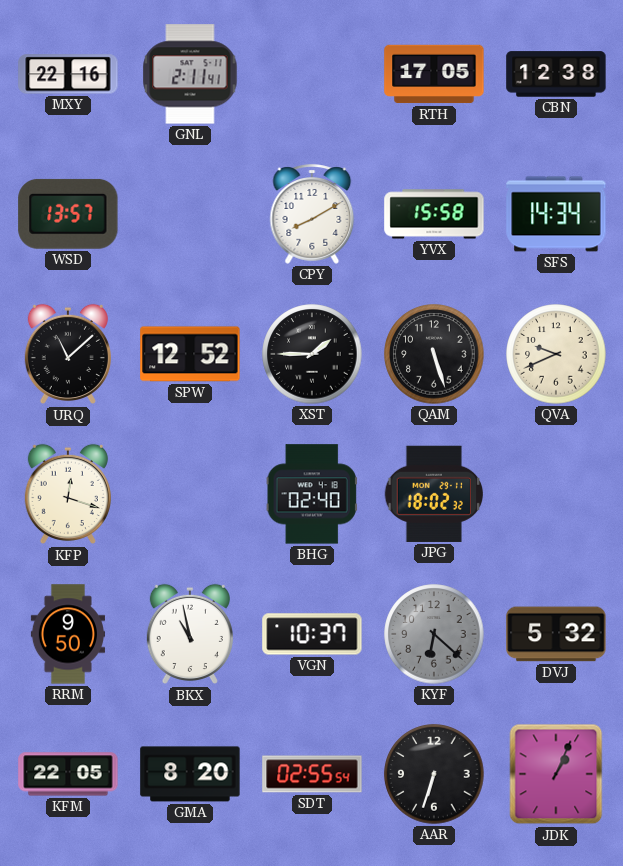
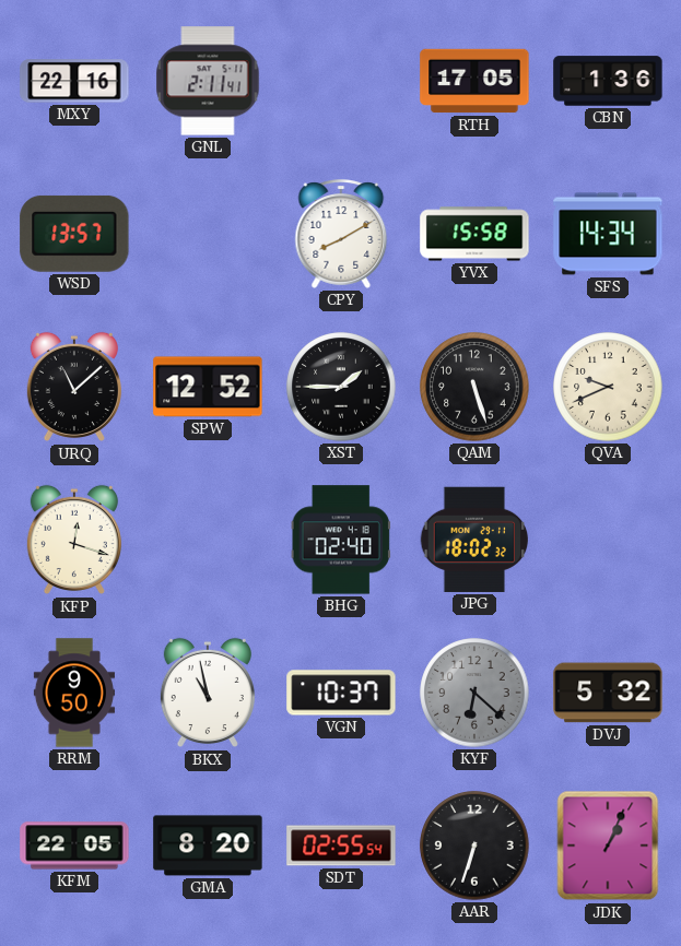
CBN: 12:38 -> 1:36 (608, 81)
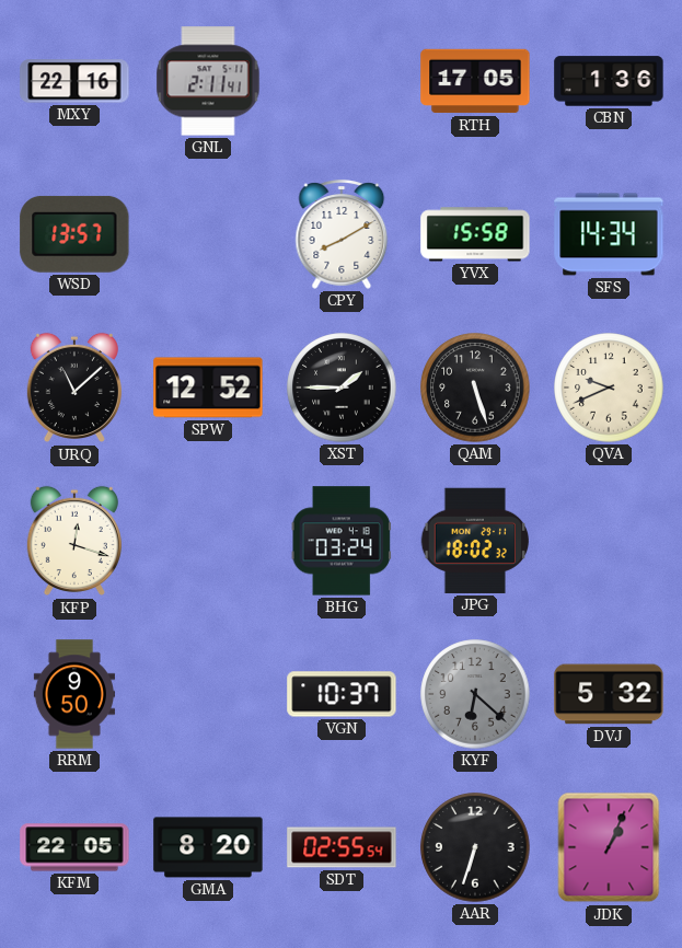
BHG: 02:40 -> 03:24 (342, 541)
BKX: 10:58 -> none (208, 693)
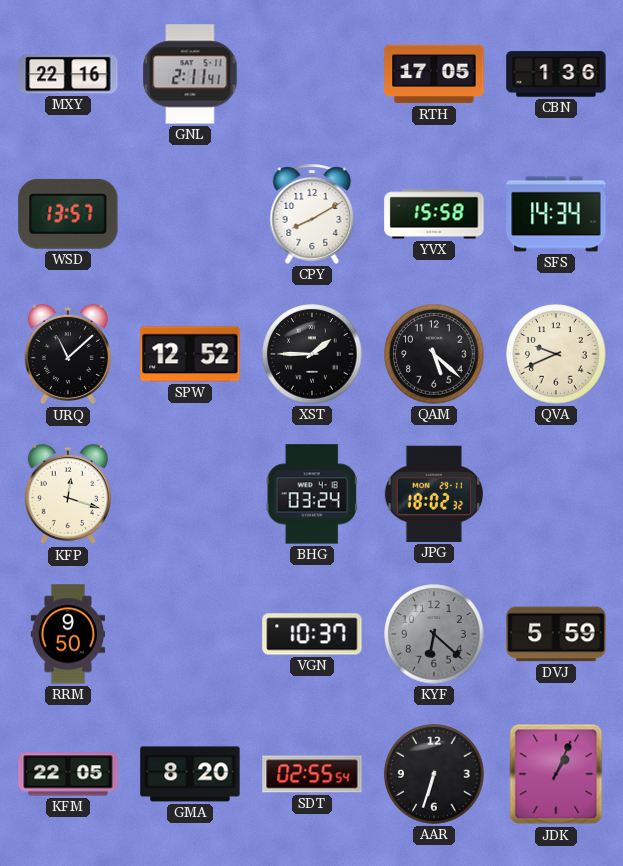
QAM: 5:27 -> 5:22 (434, 354)
DVJ: 5:32 -> 5:59 (556, 634)
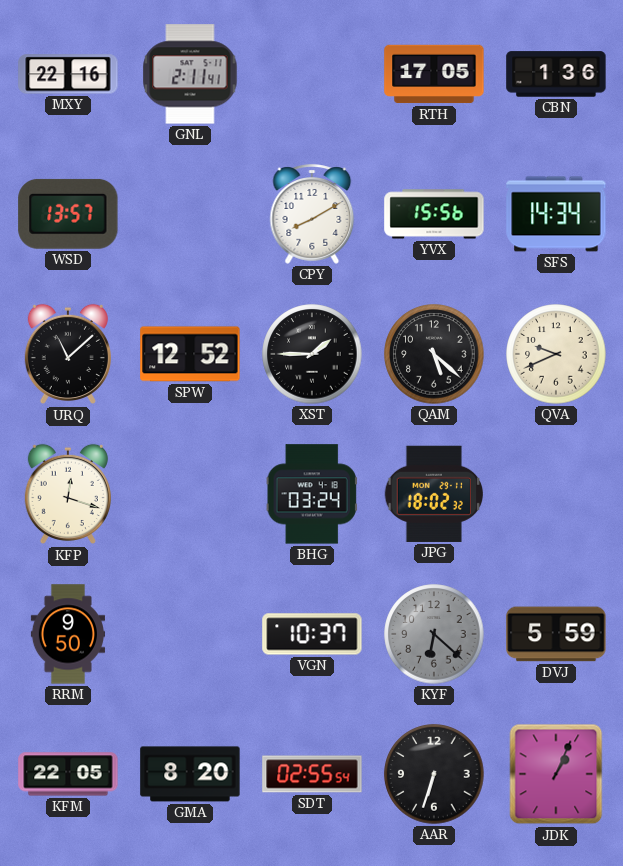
YVX: 15:58 -> 15:56 (434, 214)
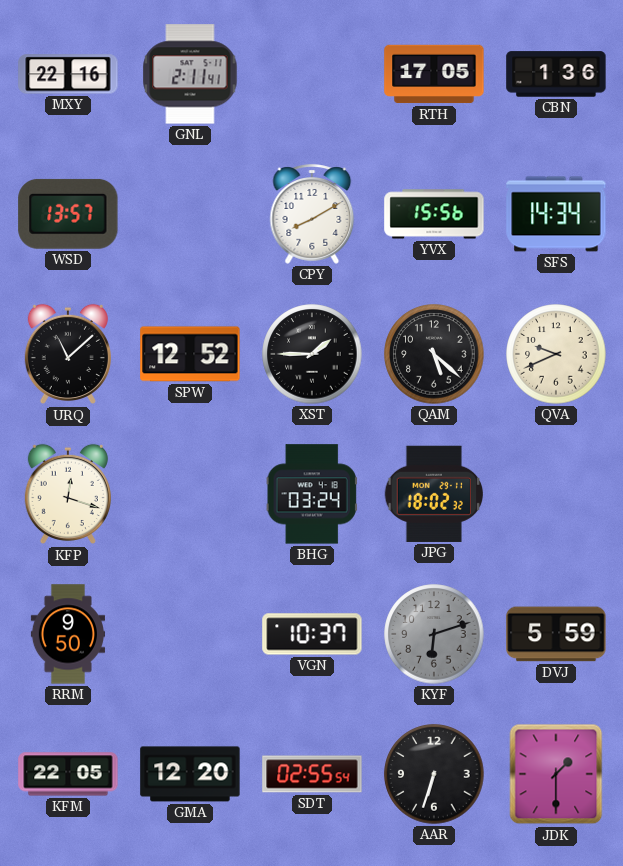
KYF: 6:22 -> 6:12 (434, 634)
GMA: 8:20 -> 12:20 (190, 774)
JDK: 1:04 -> 1:30 (556, 774)
